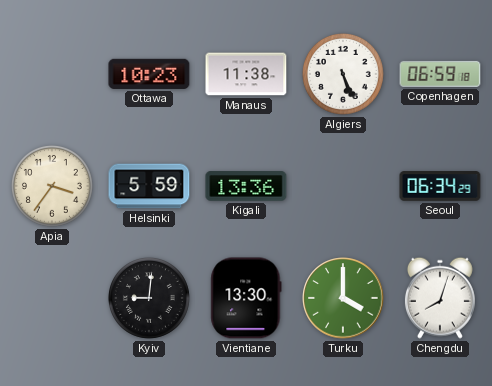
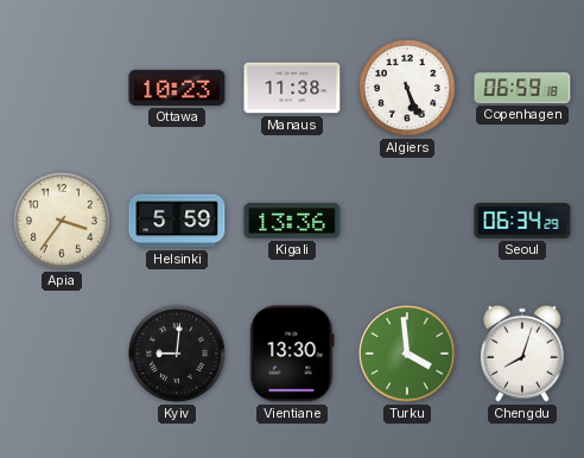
Turku: 4:00 -> 3:59 (407, 354)
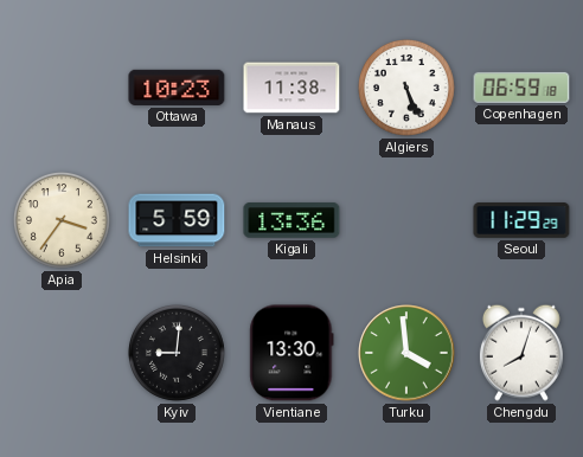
Seoul: 06:34 -> 11:29 (521, 220)
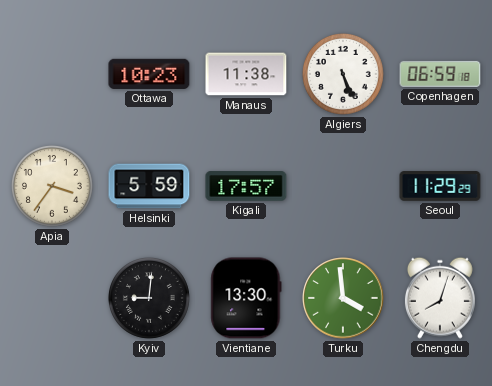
Kigali: 13:36 -> 17:57 (246, 186)
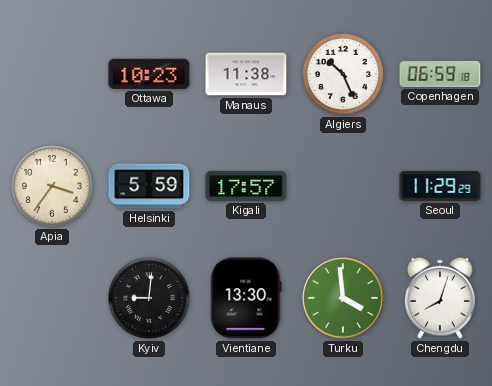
Algiers: 5:26 -> 10:26 (343, 74)
